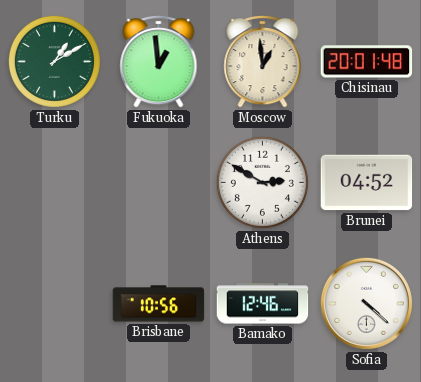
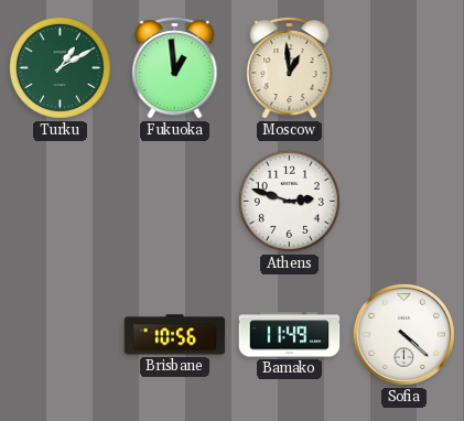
Chisinau: 20:01 -> none (367, 62)
Athens: 2:50 -> 2:48 (289, 201)
Brunei: 04:52 -> none (367, 183)
Bamako: 12:46 -> 11:49 (290, 335)
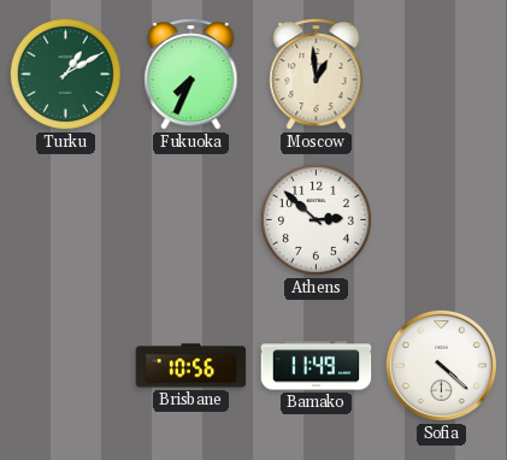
Fukuoka: 12:59 -> 7:34 (191, 73)
Athens: 2:48 -> 2:52 (316, 219)
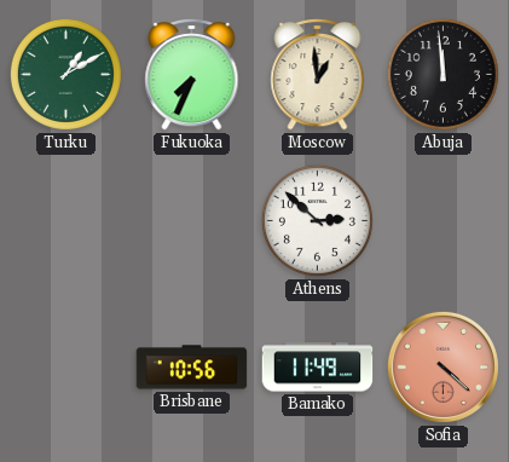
Abuja: none -> 11:59 (443, 74)
Sofia dial: white -> salmon (443, 366)
